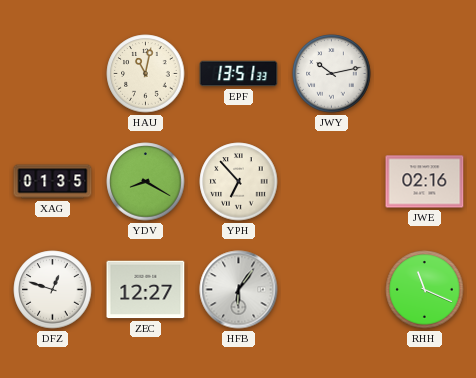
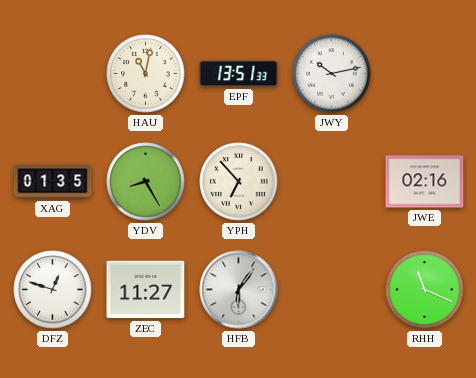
YDV: 8:20 -> 8:25 (146, 182)
ZEC: 12:27 -> 11:27 (146, 290)
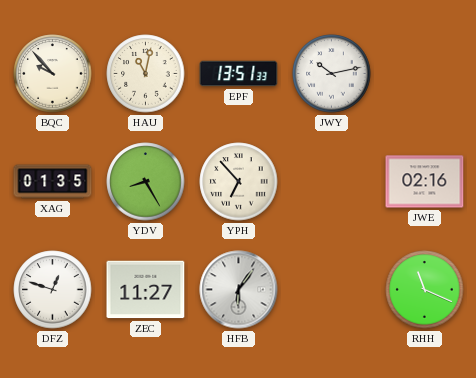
BQC: none -> 9:53 (53, 74)
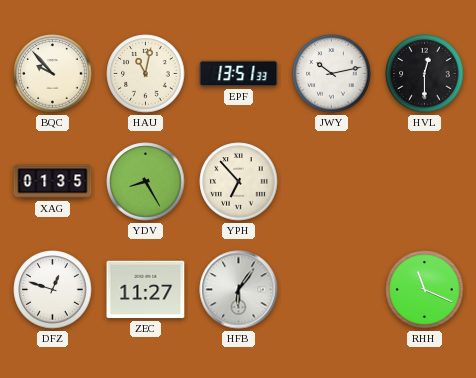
HVL: none -> 12:30 (425, 74)
JWE: 02:16 -> none (425, 182)
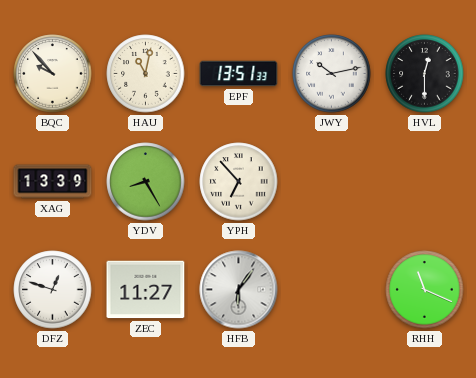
XAG: 01:35 -> 13:39 (53, 182)
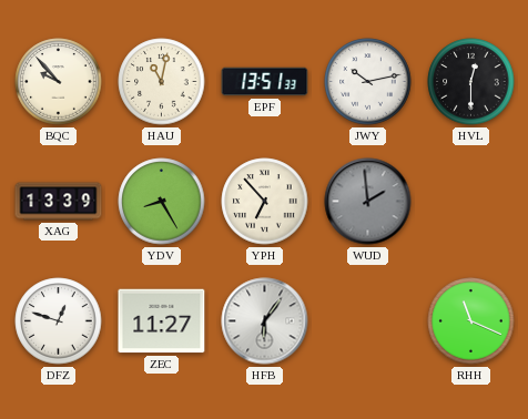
WUD: none -> 1:59 (368, 202)
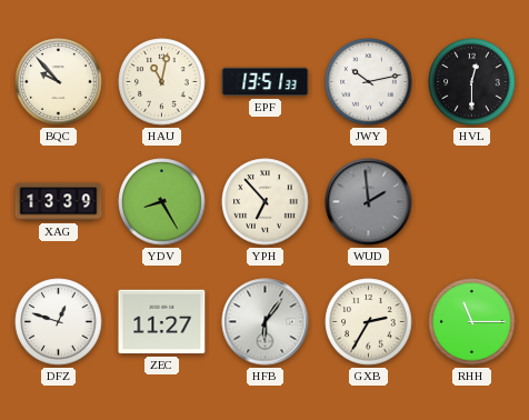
GXB: none -> 2:35 (369, 322)
RHH: 11:19 -> 11:15 (472, 322)
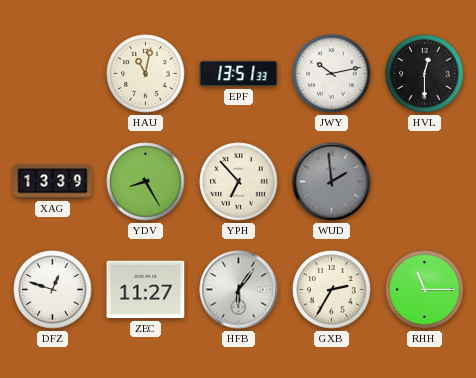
BQC: 9:53 -> none (59, 82)
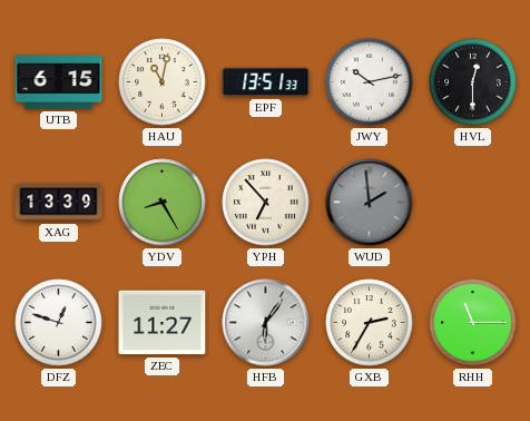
UTB: none -> 6:15 (59, 82)
